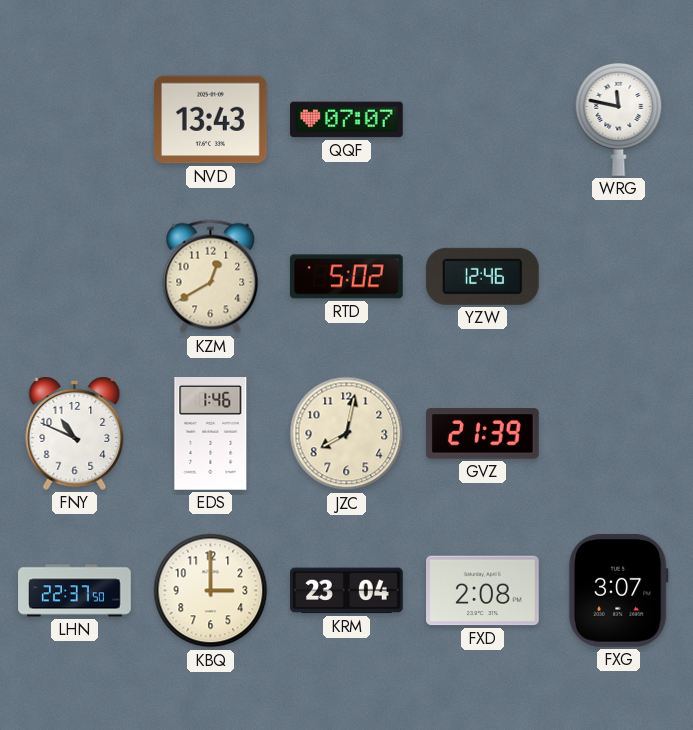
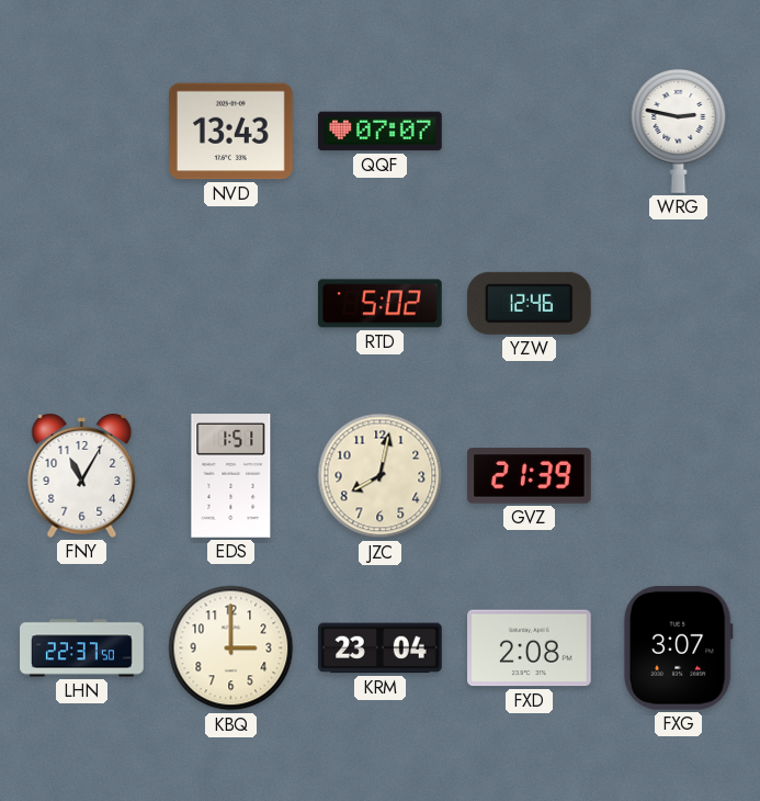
WRG: 11:47 -> 2:47 (679, 132)
KZM: 12:40 -> none (211, 277)
FNY: 10:49 -> 11:05 (82, 475)
EDS: 1:46 -> 1:51 (231, 476)
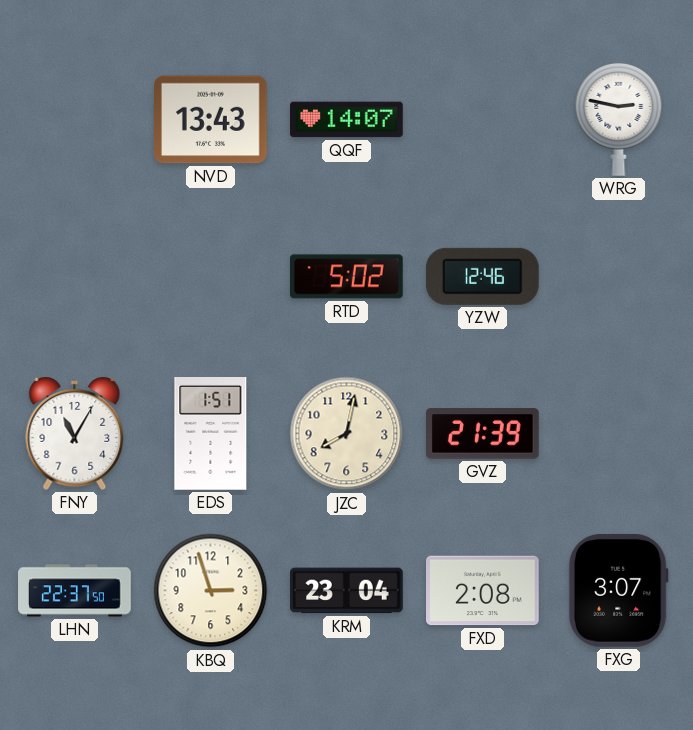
QQF: 07:07 -> 14:07 (347, 120)
KBQ: 3:00 -> 2:57 (211, 591)
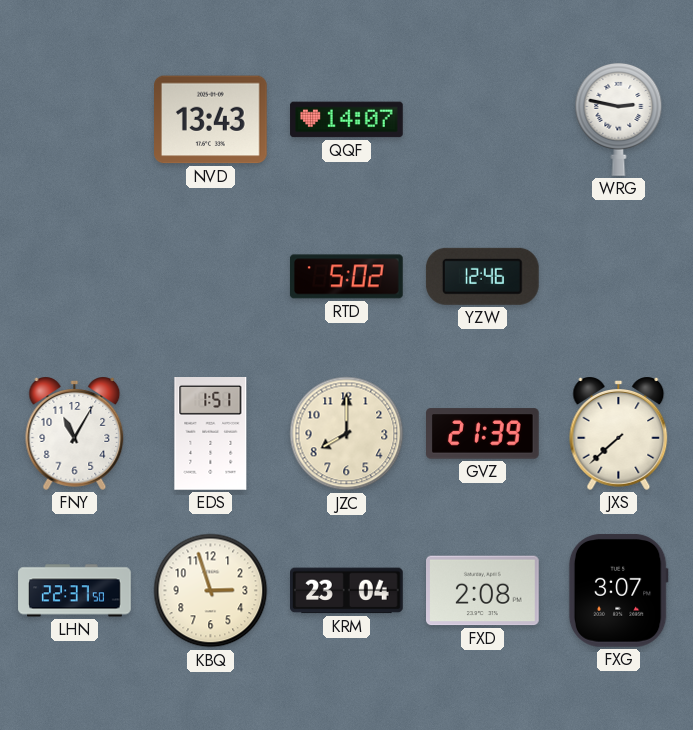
JZC: 8:02 -> 8:00 (347, 434)
JXS: none -> 7:38 (619, 433)
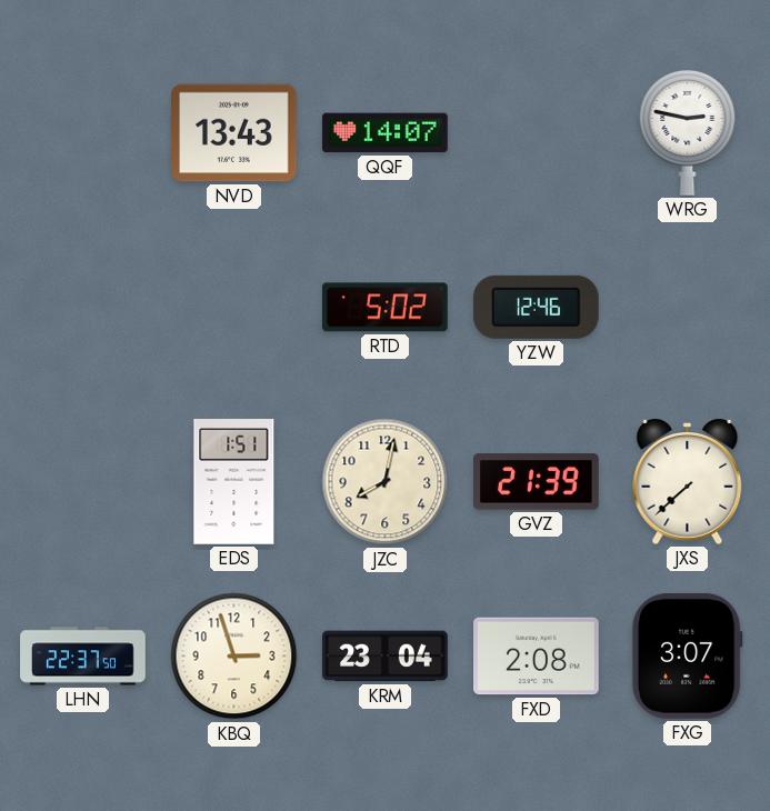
FNY: 11:05 -> none (75, 433)
JZC: 8:00 -> 8:02 (386, 482)
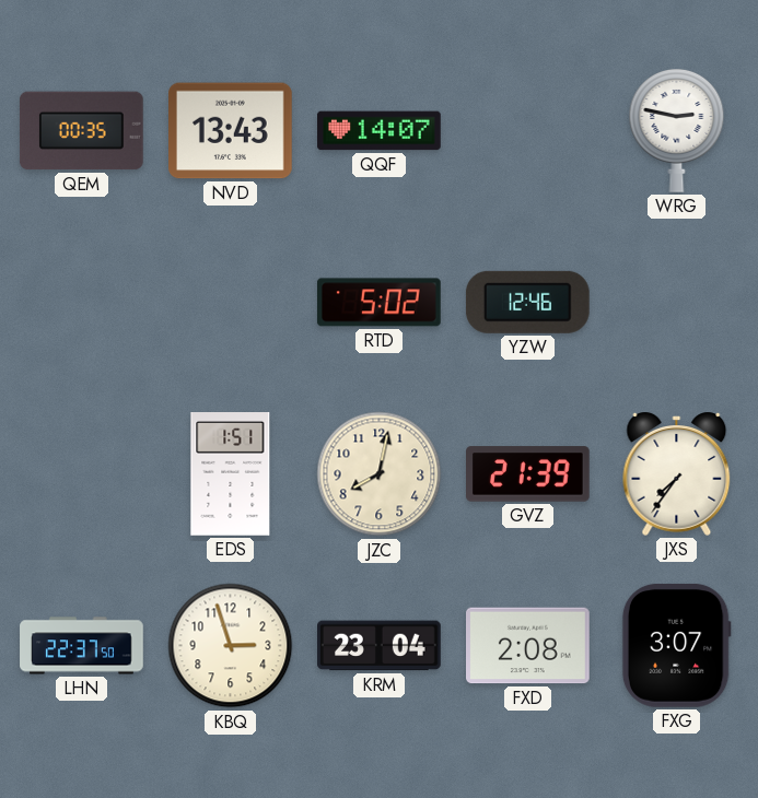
QEM: none -> 00:35 (81, 131)
JXS: 7:38 -> 7:36 (677, 473)
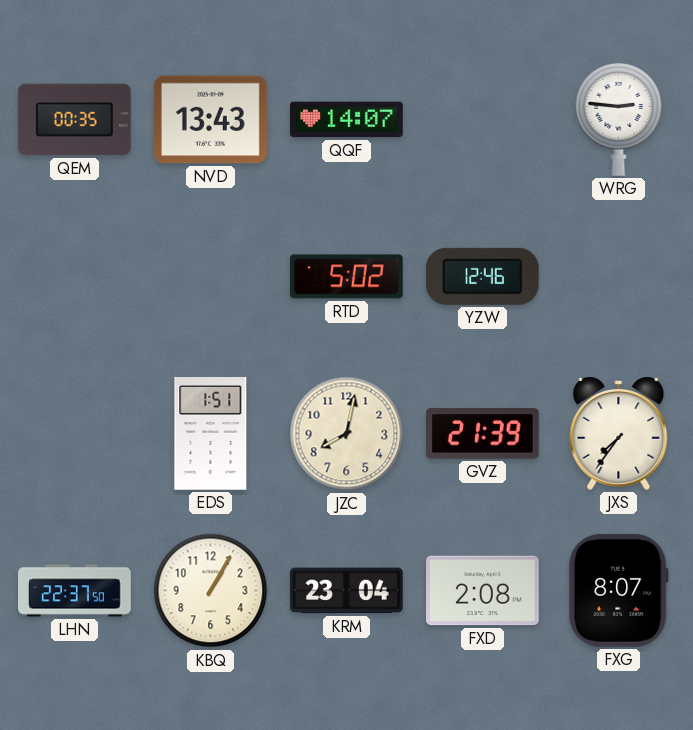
WRG: 2:47 -> 2:46 (619, 120)
KBQ: 2:57 -> 1:05 (211, 591)
FXG: 3:07 -> 8:07 (618, 590)
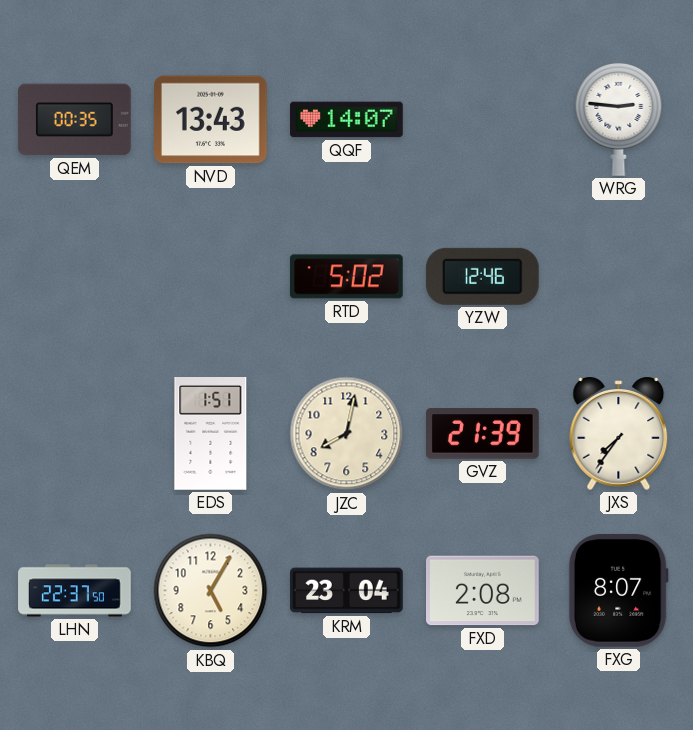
KBQ: 1:05 -> 5:05 (211, 591)
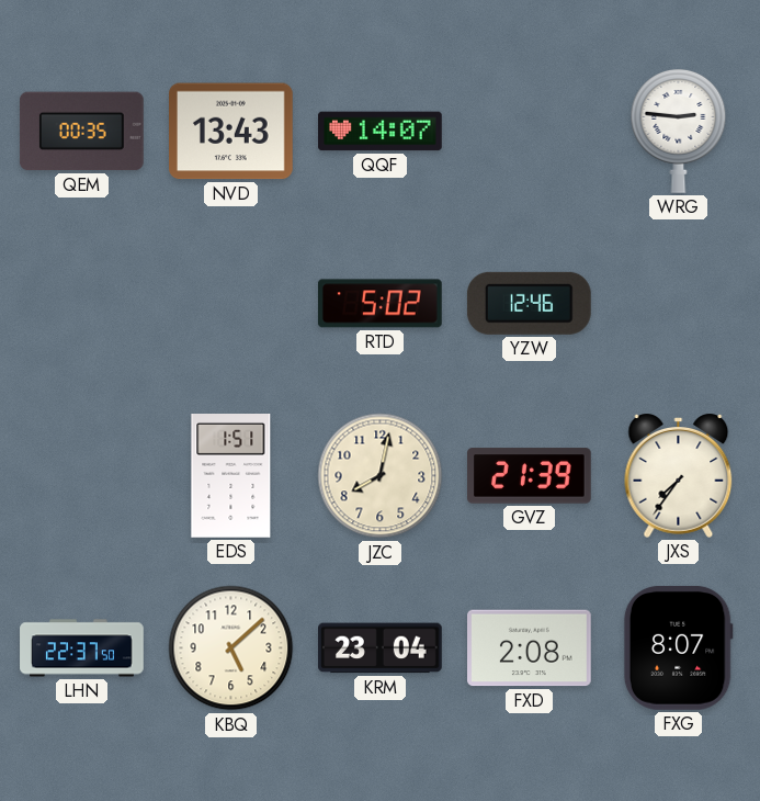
KBQ: 5:05 -> 5:08 (231, 648)
